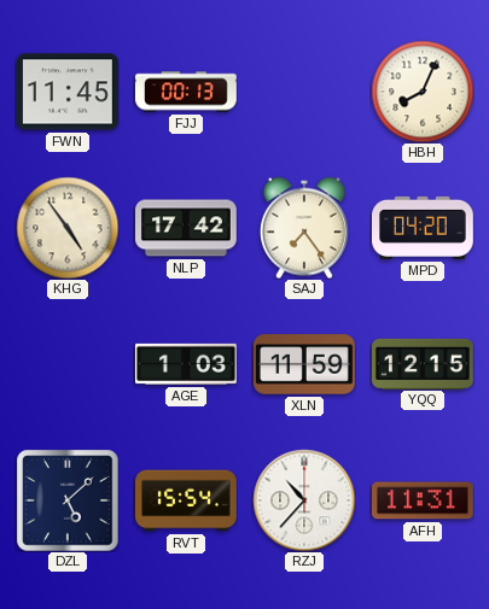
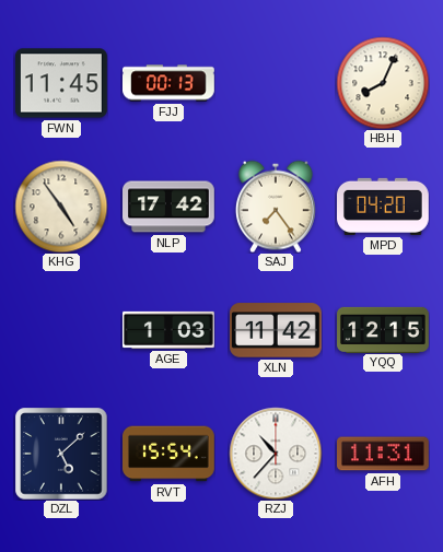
XLN: 11:59 -> 11:42 (277, 330)
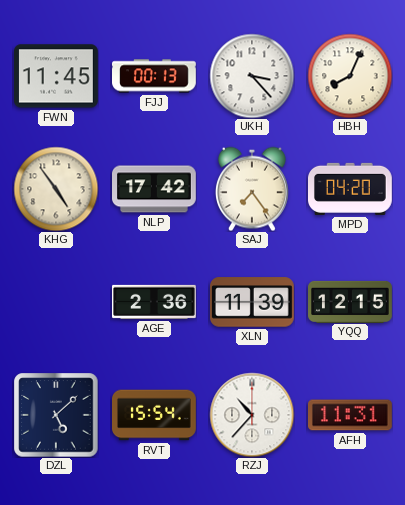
UKH: none -> 3:23 (252, 76)
AGE: 1:03 -> 2:36 (155, 302)
XLN: 11:42 -> 11:39 (253, 302)
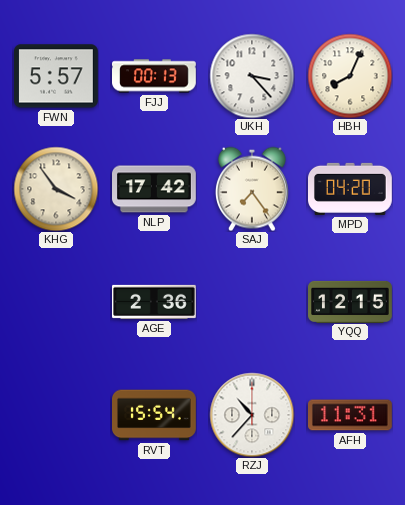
FWN: 11:45 -> 5:57 (57, 76)
KHG: 4:54 -> 3:54 (56, 189)
XLN: 11:39 -> none (253, 302)
DZL: 5:08 -> none (56, 415)
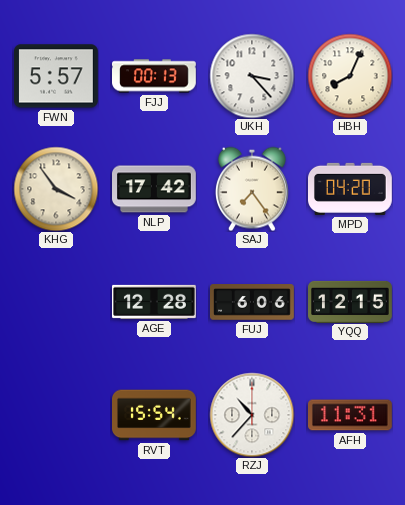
AGE: 2:36 -> 12:28 (155, 302)
FUJ: none -> 6:06 (252, 302)
